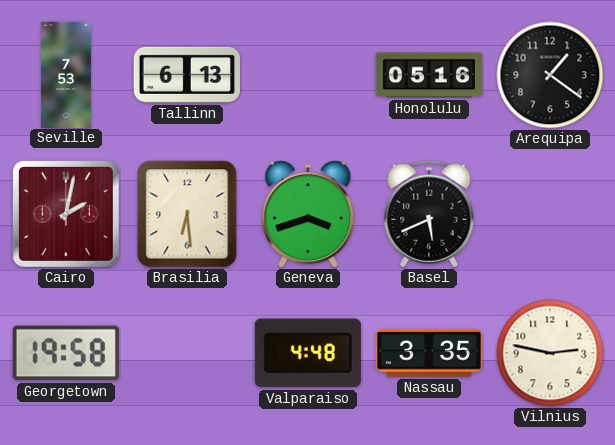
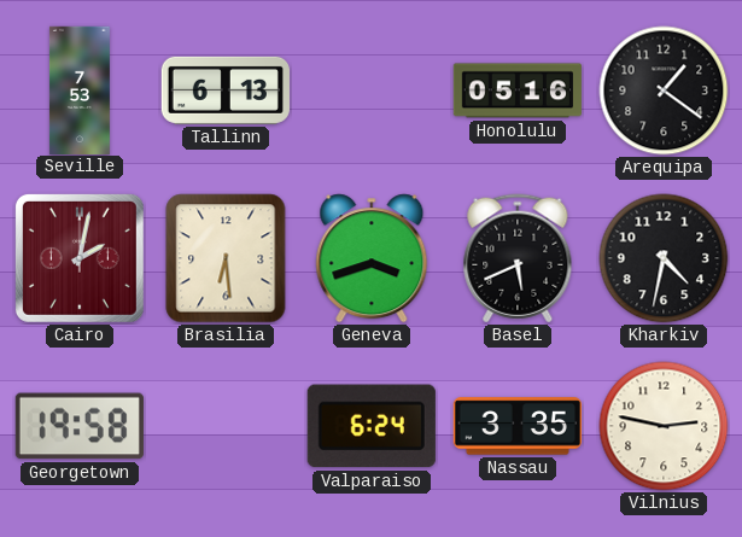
Kharkiv: none -> 4:32 (664, 258)
Valparaiso: 4:48 -> 6:24 (372, 426)
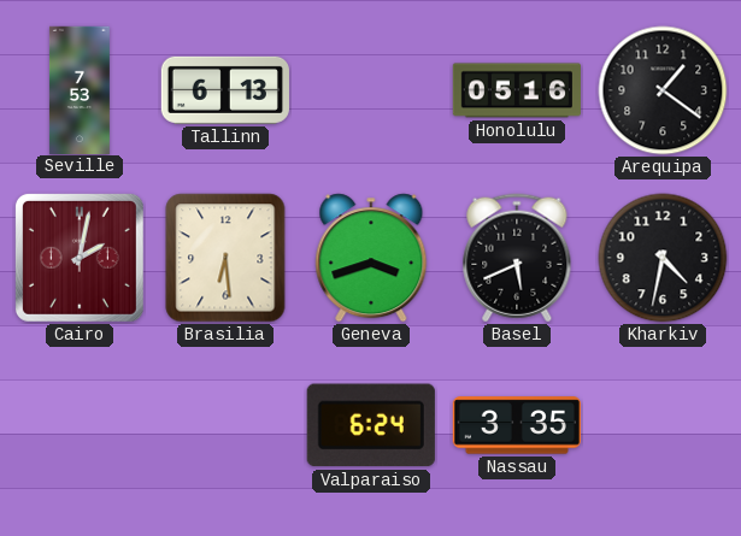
Georgetown: 19:58 -> none (80, 426)
Vilnius: 2:47 -> none (664, 426)
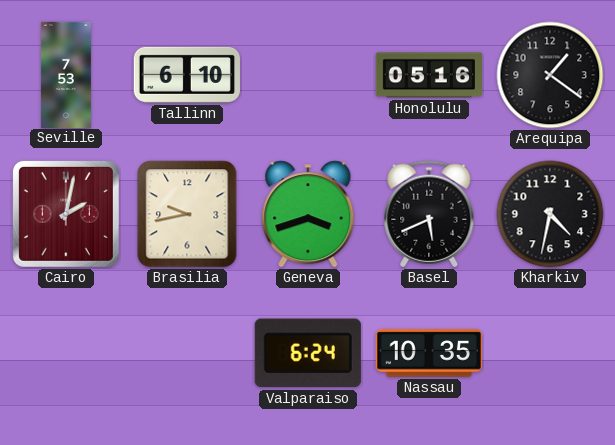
Tallinn: 6:13 -> 6:10 (187, 75)
Brasilia: 6:29 -> 9:43 (187, 214)
Nassau: 3:35 -> 10:35 (429, 353)
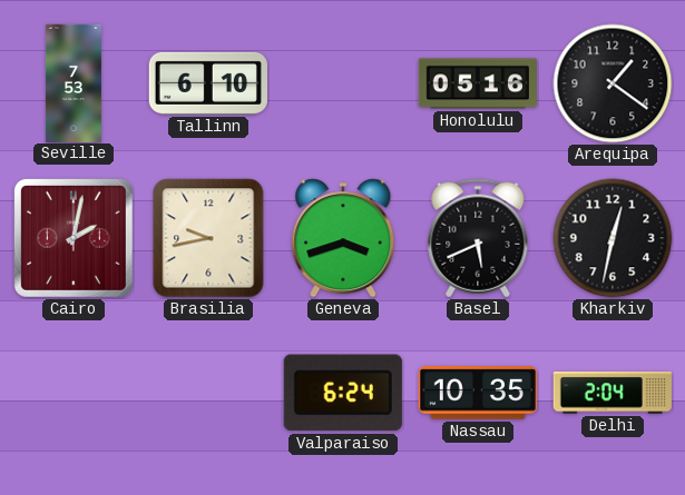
Kharkiv: 4:32 -> 12:32 (613, 238)
Delhi: none -> 2:04 (611, 393)
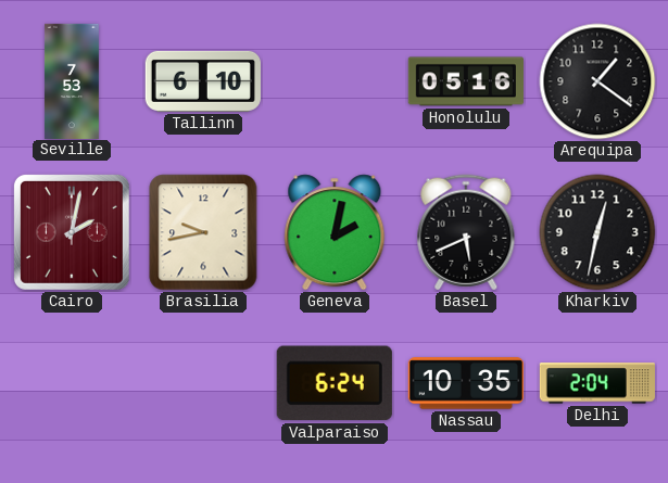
Geneva: 3:42 -> 2:02 (335, 232)
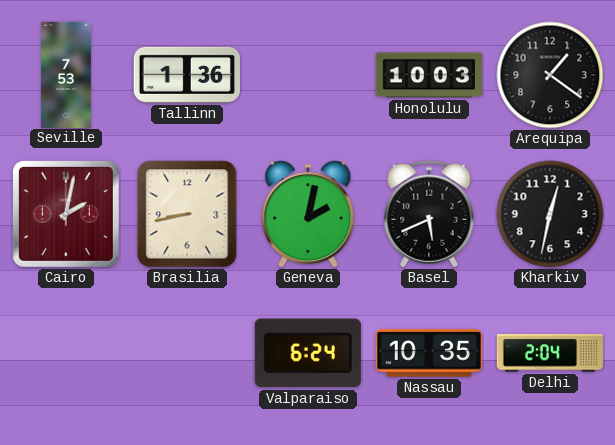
Tallinn: 6:10 -> 1:36 (187, 75)
Honolulu: 05:16 -> 10:03 (429, 75)
Brasilia: 9:43 -> 8:43 (187, 214)
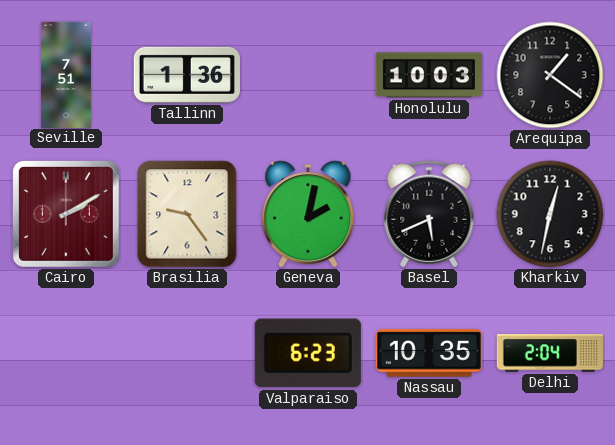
Seville: 7:53 -> 7:51 (66, 74)
Cairo: 2:02 -> 2:10 (66, 214)
Brasilia: 8:43 -> 9:24 (187, 214)
Valparaiso: 6:24 -> 6:23 (308, 353)
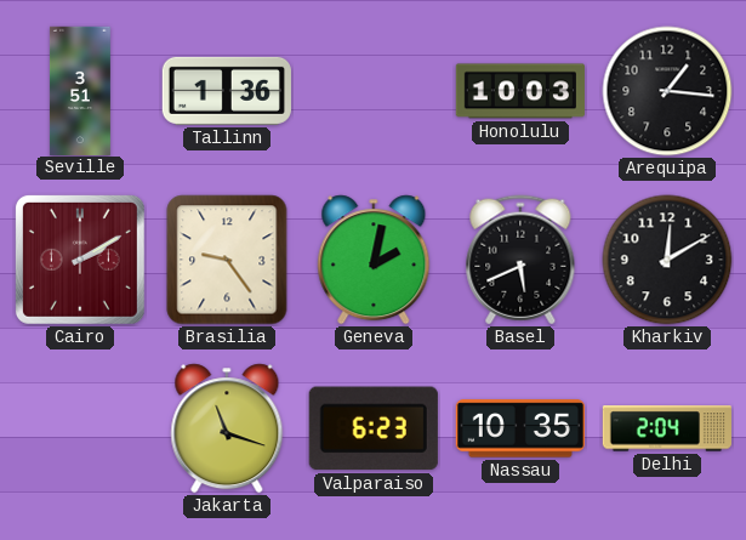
Seville: 7:51 -> 3:51 (80, 90)
Arequipa: 1:21 -> 1:16 (667, 91)
Kharkiv: 12:32 -> 12:10 (667, 260)
Jakarta: none -> 11:18 (227, 428)
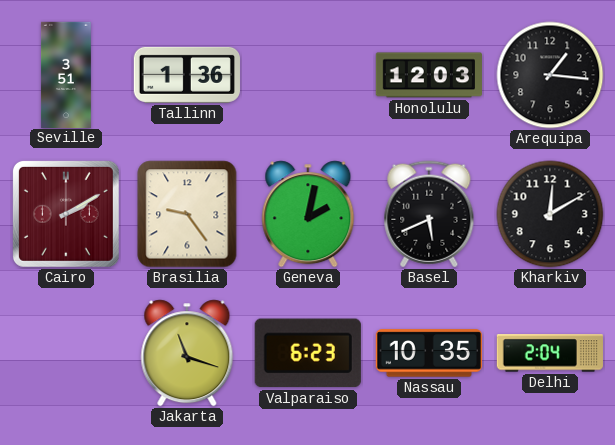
Honolulu: 10:03 -> 12:03 (429, 75)
